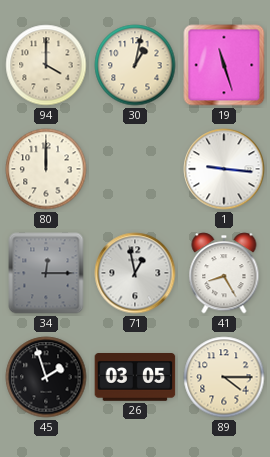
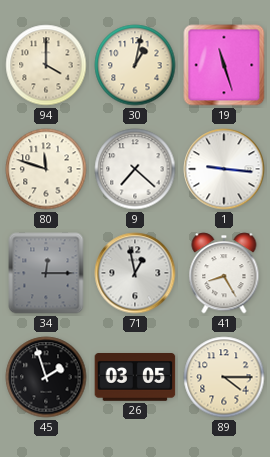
80: 12:00 -> 11:48 (46, 169)
9: none -> 7:22 (135, 169)
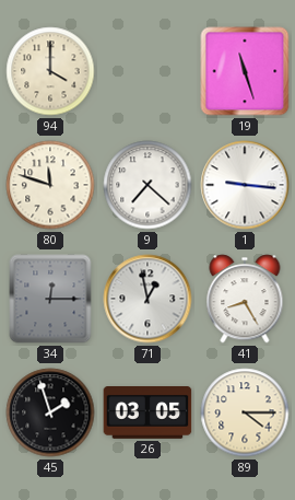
30: 1:02 -> none (135, 65)
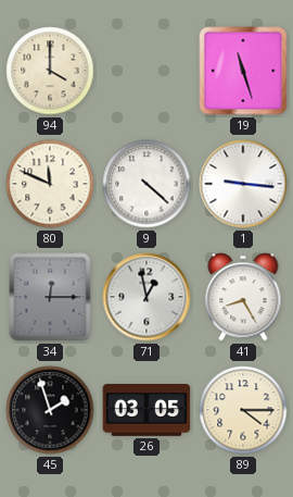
80: 11:48 -> 11:49 (50, 184)
9: 7:22 -> 4:22 (146, 184)
